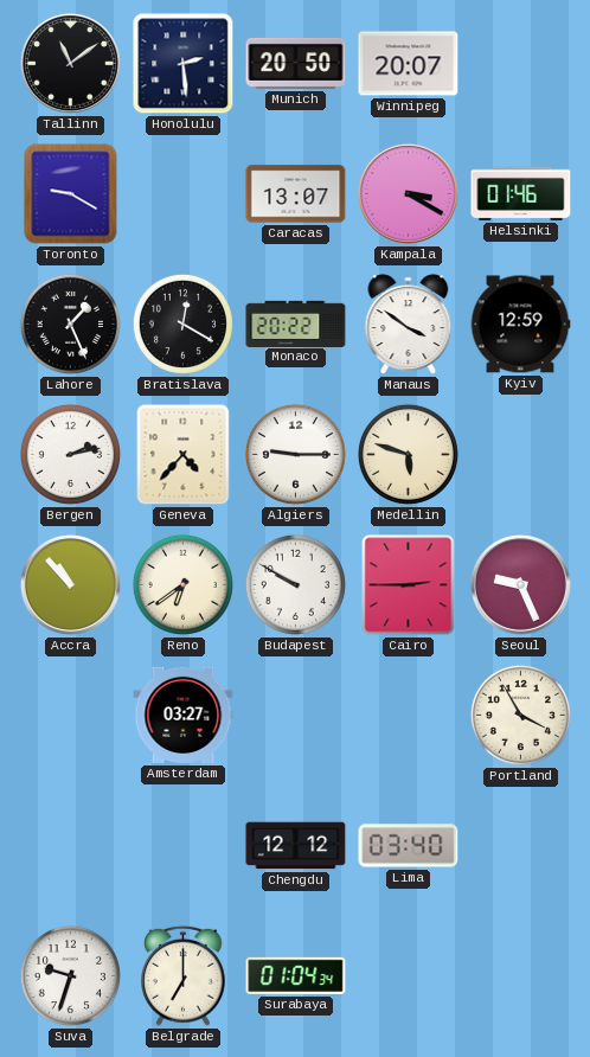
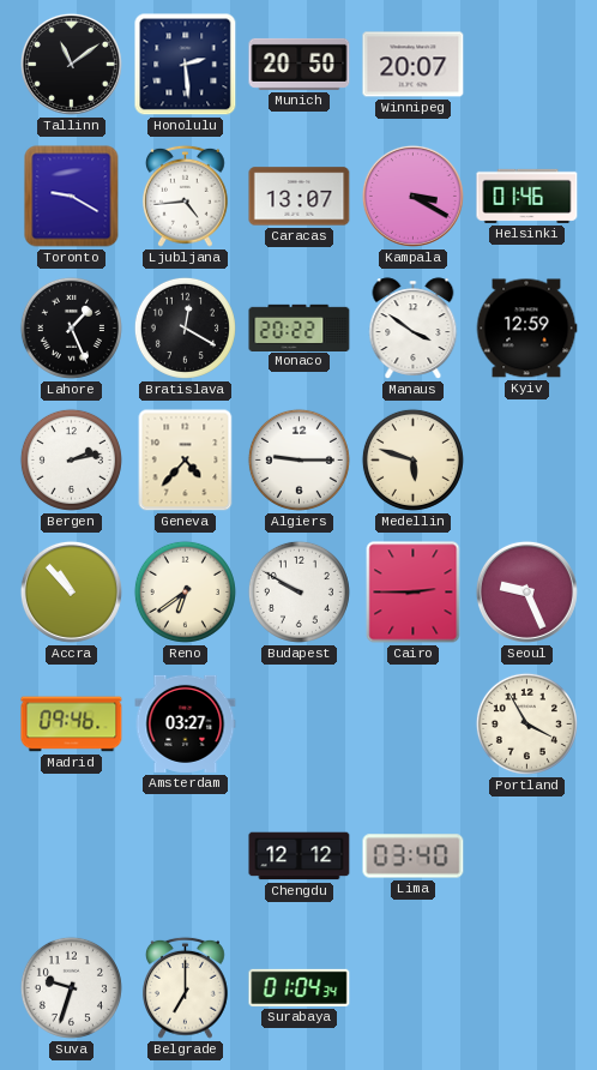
Ljubljana: none -> 4:44 (185, 196)
Madrid: none -> 09:46 (72, 725)
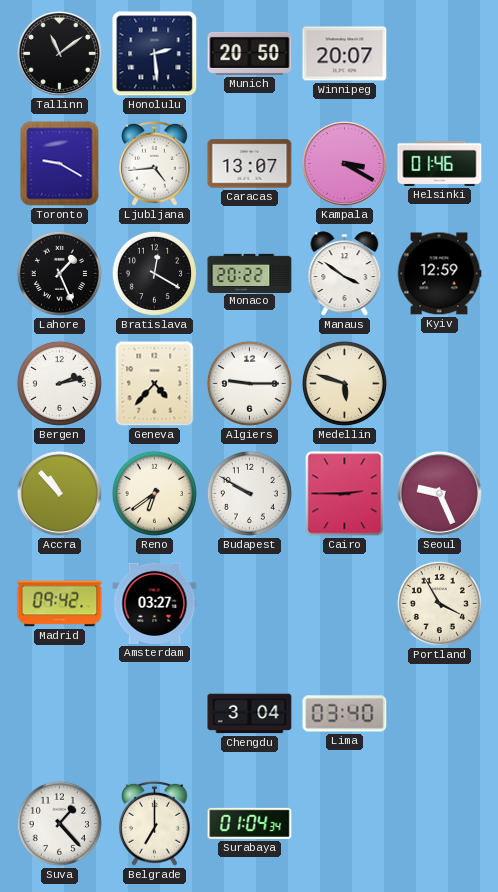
Madrid: 09:46 -> 09:42 (60, 604)
Chengdu: 12:12 -> 3:04 (250, 714)
Suva: 9:33 -> 1:23 (59, 823)
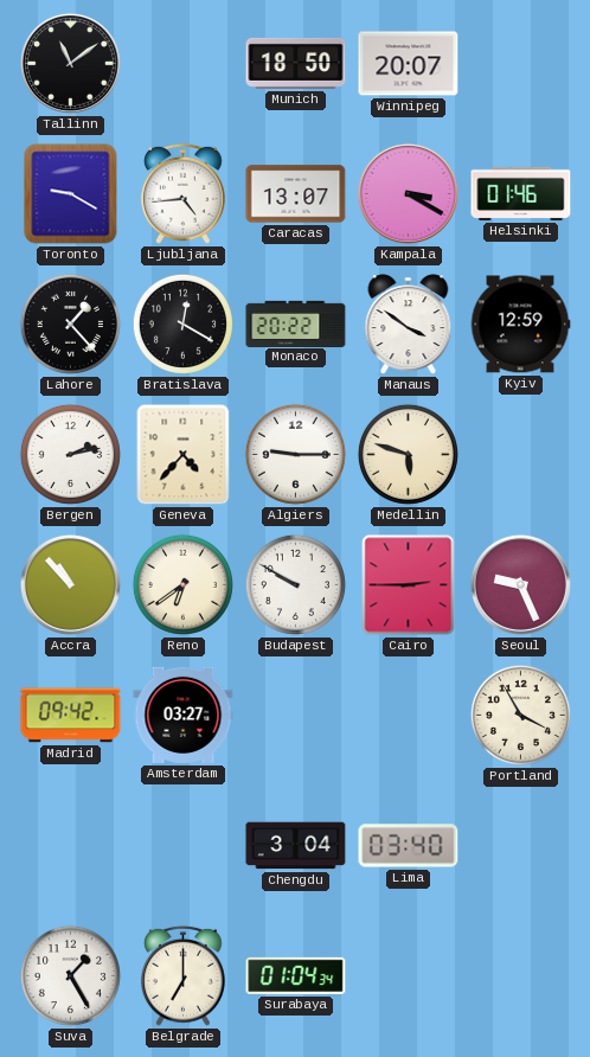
Honolulu: 2:29 -> none (155, 54)
Munich: 20:50 -> 18:50 (296, 63)
Lahore: 1:26 -> 1:23 (70, 323)
Suva: 1:23 -> 1:25 (70, 975)
